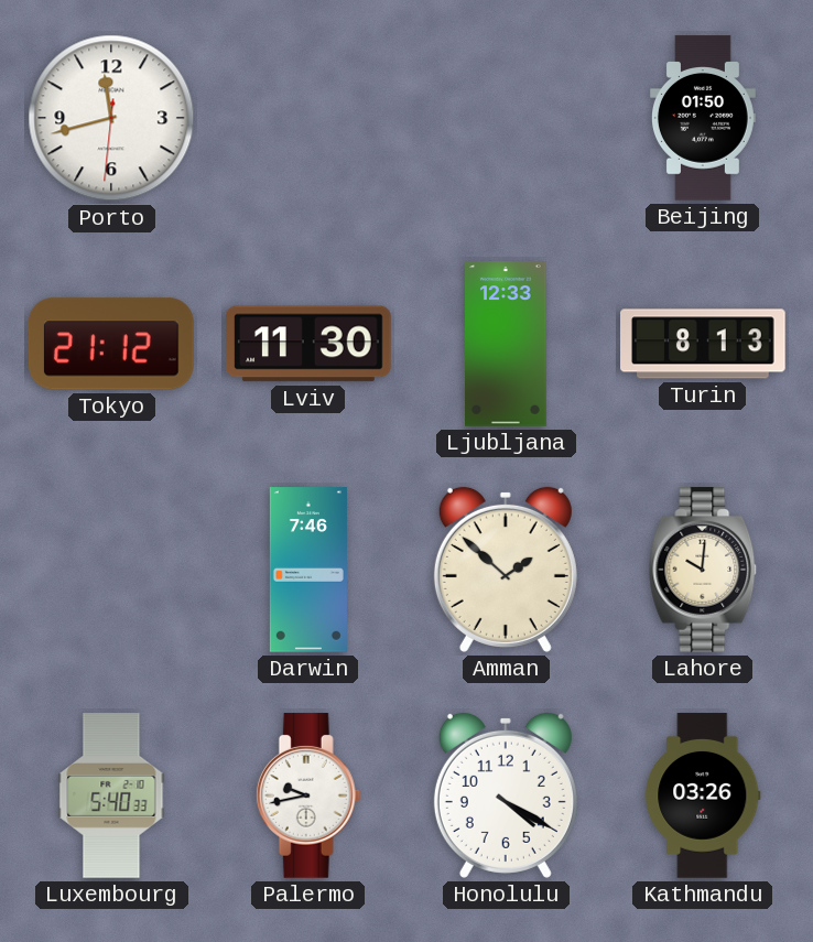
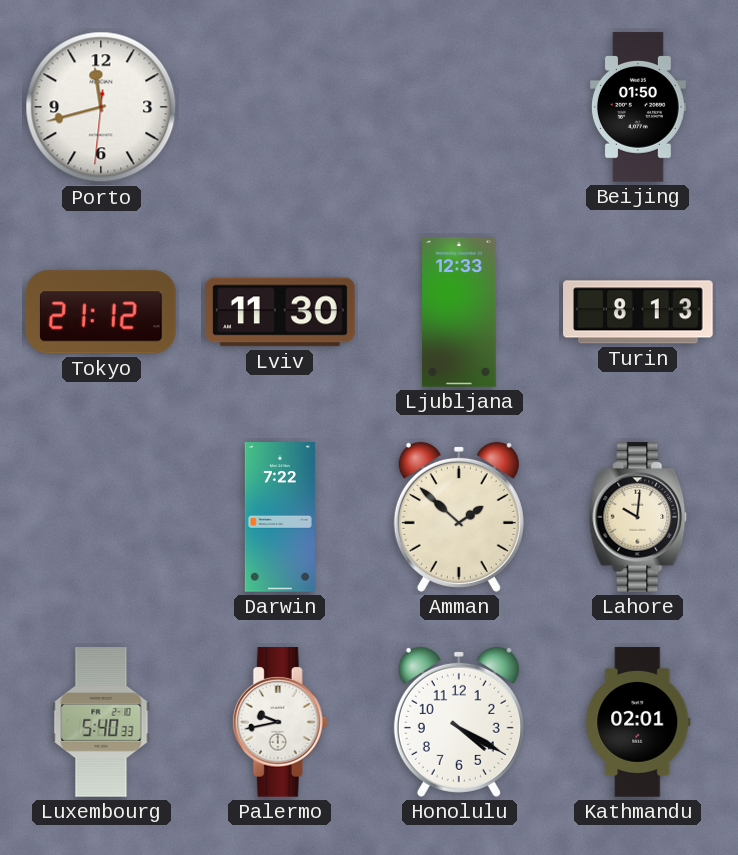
Darwin: 7:46 -> 7:22 (280, 517)
Kathmandu: 03:26 -> 02:01 (638, 722)
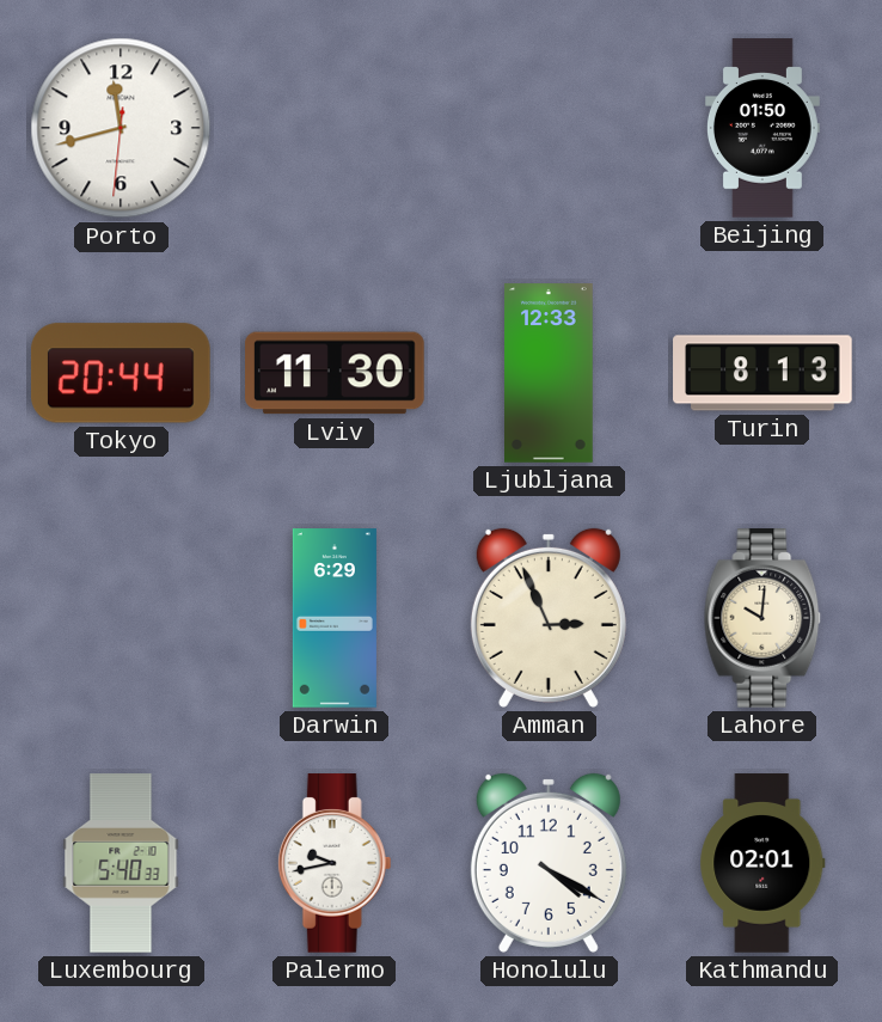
Tokyo: 21:12 -> 20:44 (121, 373)
Darwin: 7:22 -> 6:29 (335, 618)
Amman: 1:52 -> 2:56 (549, 618)
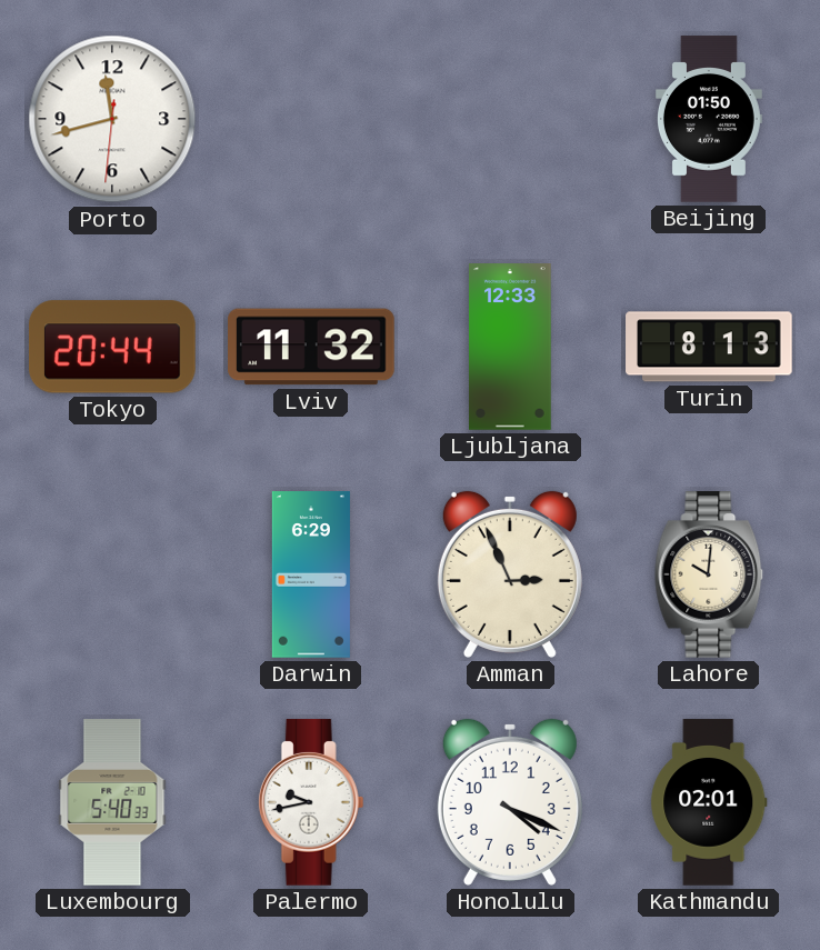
Lviv: 11:30 -> 11:32 (311, 347)
Honolulu: 4:20 -> 4:19 (510, 802)
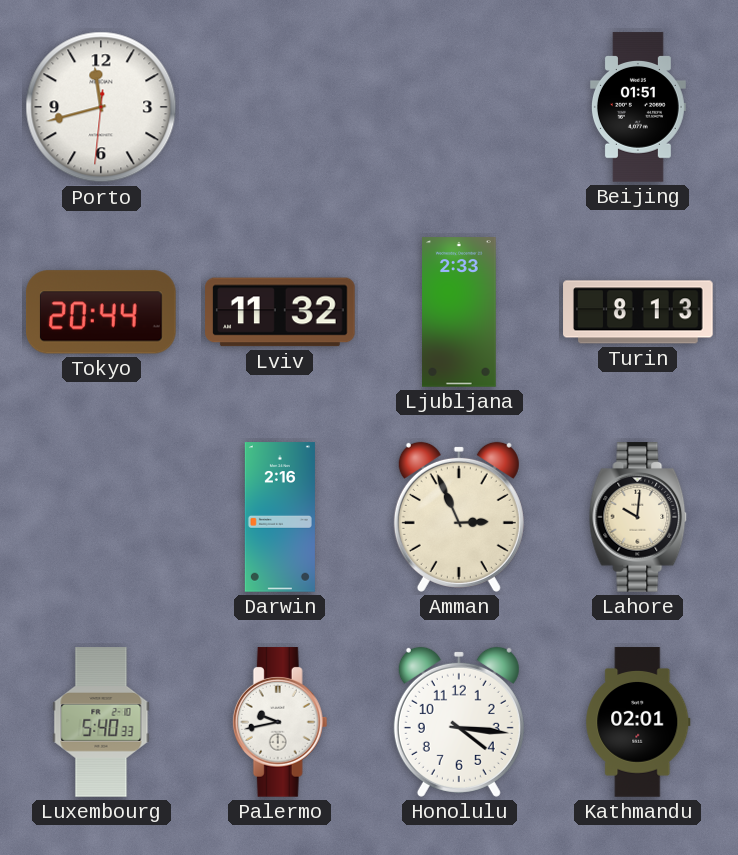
Beijing: 01:50 -> 01:51 (638, 107)
Ljubljana: 12:33 -> 2:33 (460, 312)
Darwin: 6:29 -> 2:16 (280, 517)
Honolulu: 4:19 -> 4:16 (459, 722)
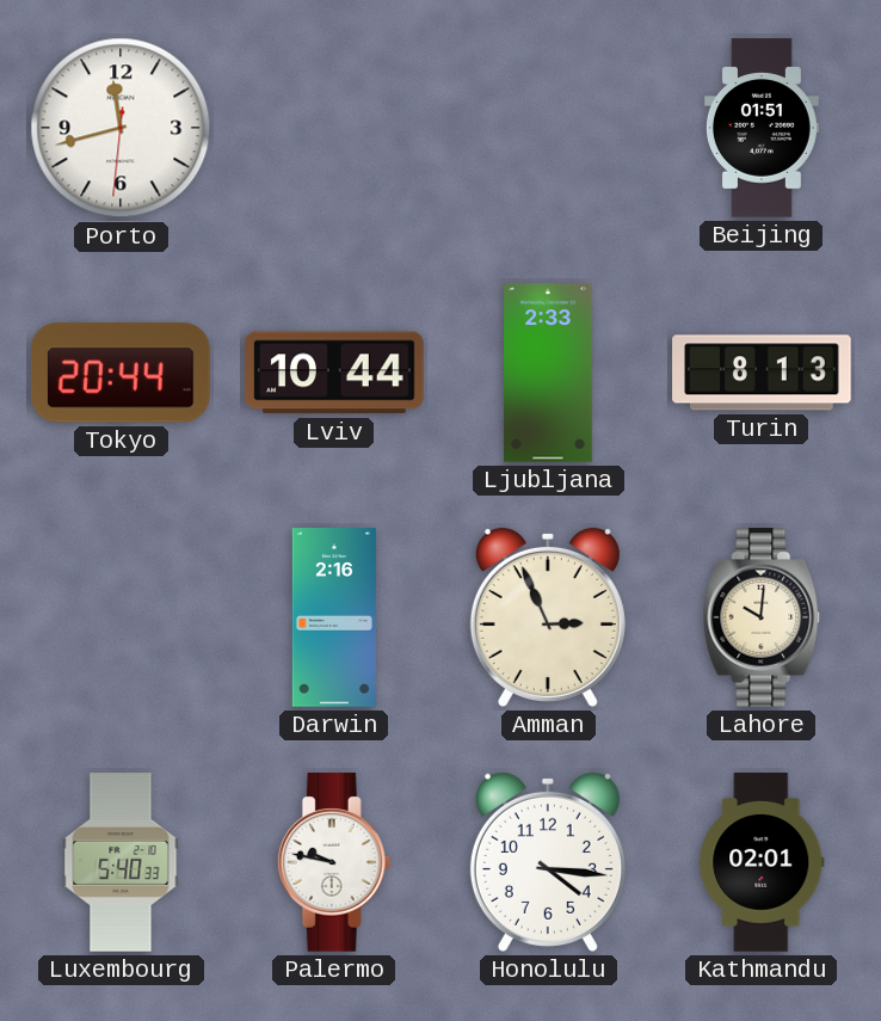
Lviv: 11:32 -> 10:44 (334, 373)
Palermo: 9:43 -> 9:47 (334, 862)
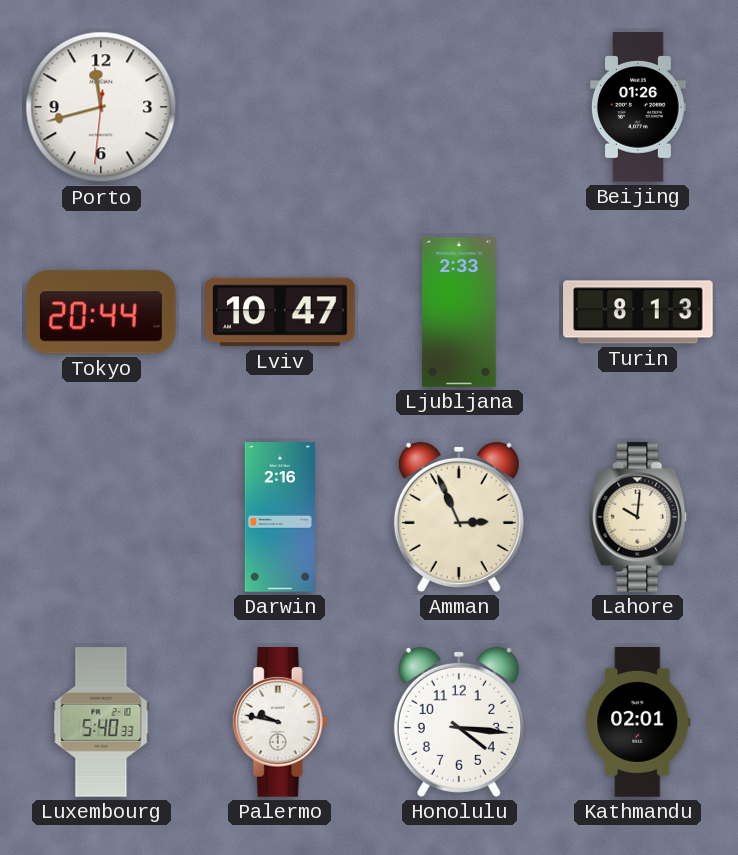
Beijing: 01:51 -> 01:26 (638, 107)
Lviv: 10:44 -> 10:47 (280, 312)
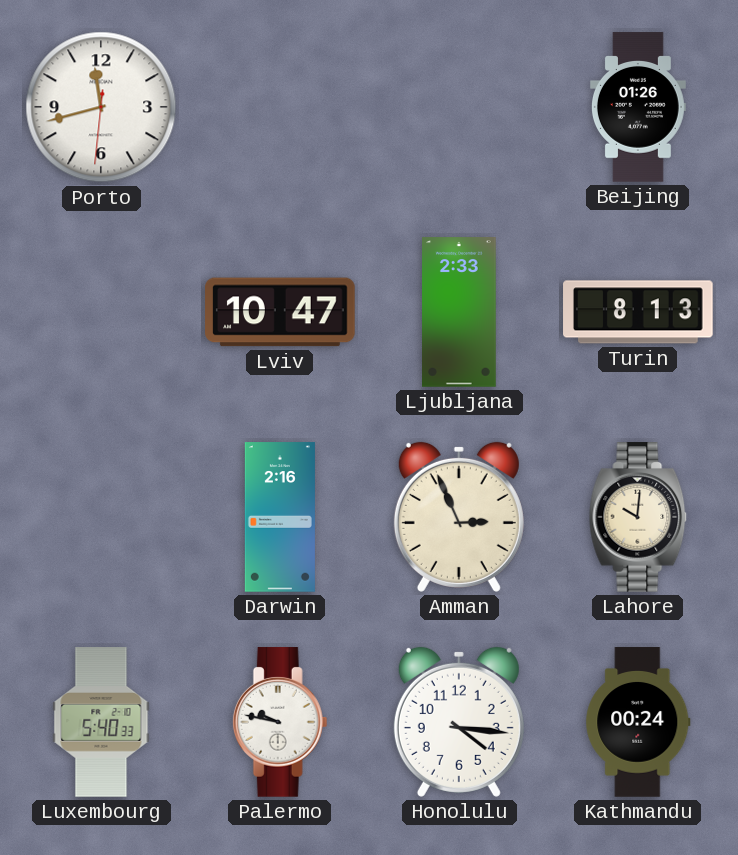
Tokyo: 20:44 -> none (101, 312)
Kathmandu: 02:01 -> 00:24 (638, 722)
